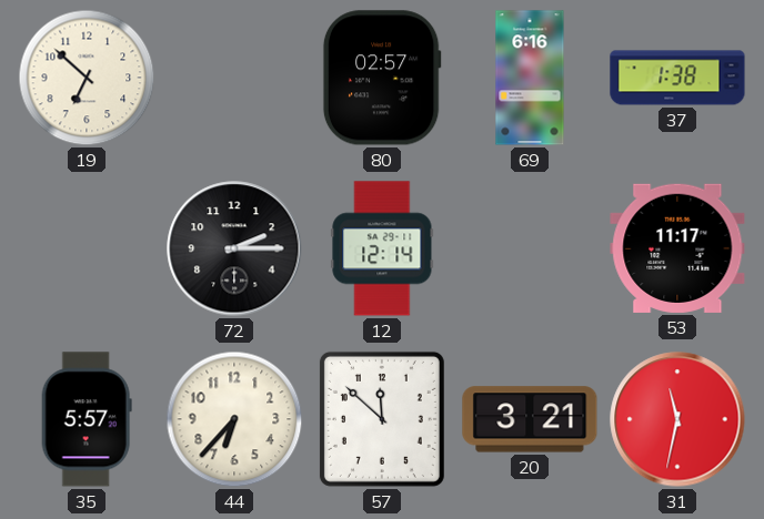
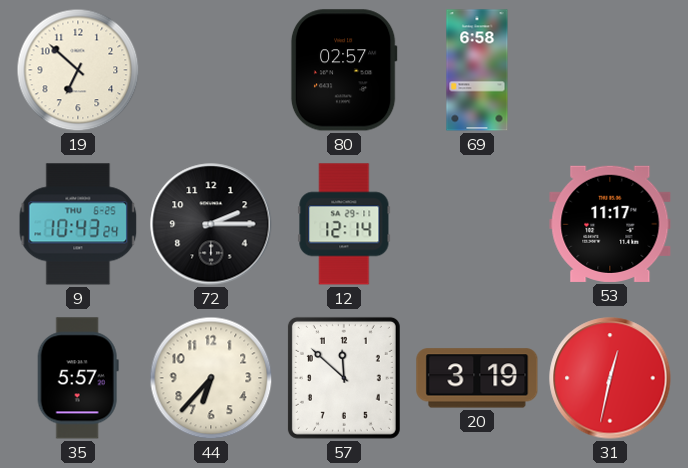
69: 6:16 -> 6:58 (477, 70)
37: 1:38 -> none (677, 78)
9: none -> 10:43 (78, 224)
20: 3:21 -> 3:19 (477, 378)
31: 11:32 -> 12:32 (610, 378)
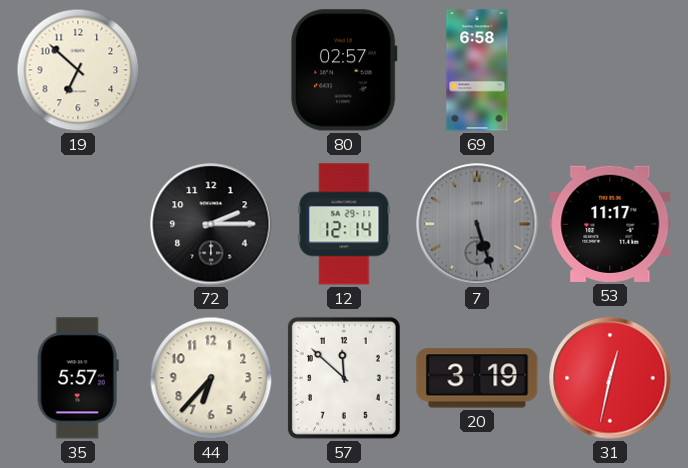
9: 10:43 -> none (78, 224)
7: none -> 5:27 (477, 224)
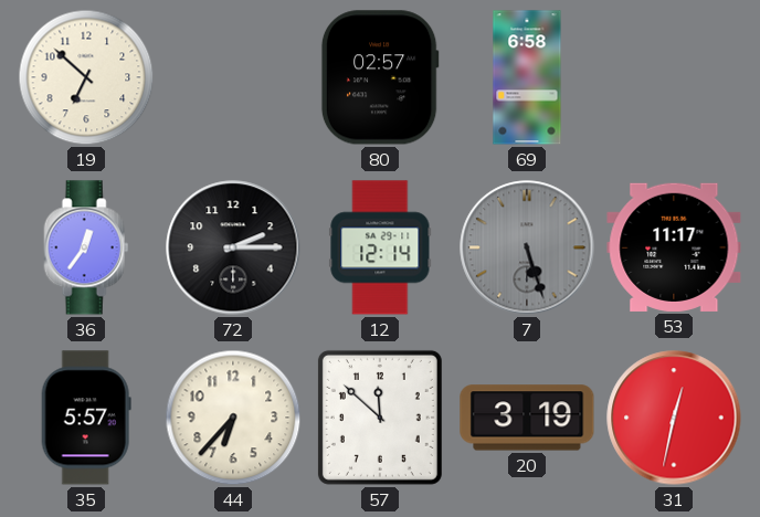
36: none -> 12:36 (86, 247)
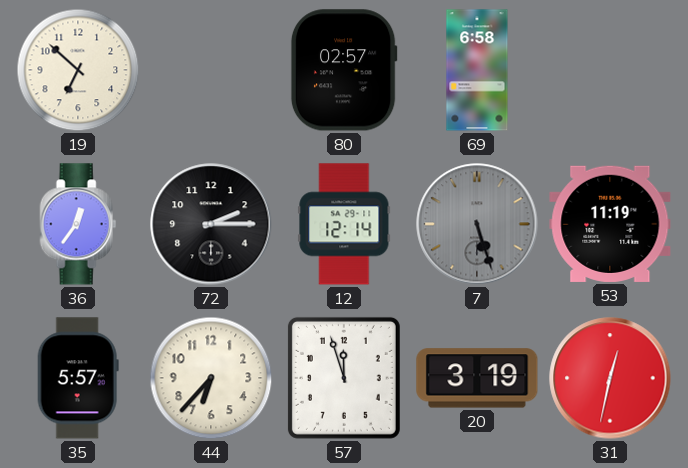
53: 11:17 -> 11:19 (610, 224)
57: 11:52 -> 11:57 (344, 378)
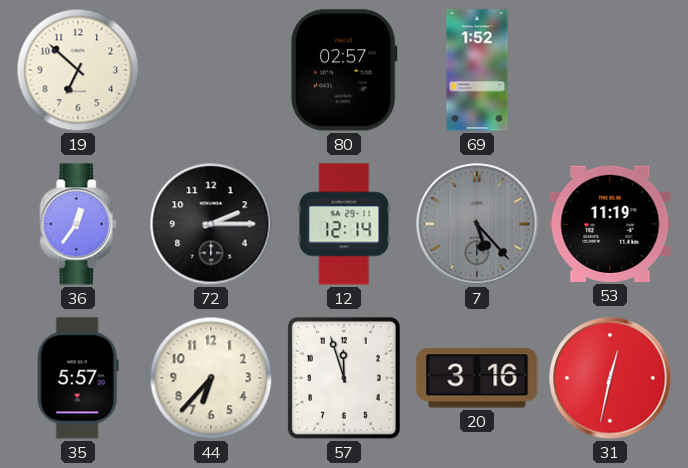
69: 6:58 -> 1:52 (477, 70)
7: 5:27 -> 5:23 (477, 224)
20: 3:19 -> 3:16 (477, 378)
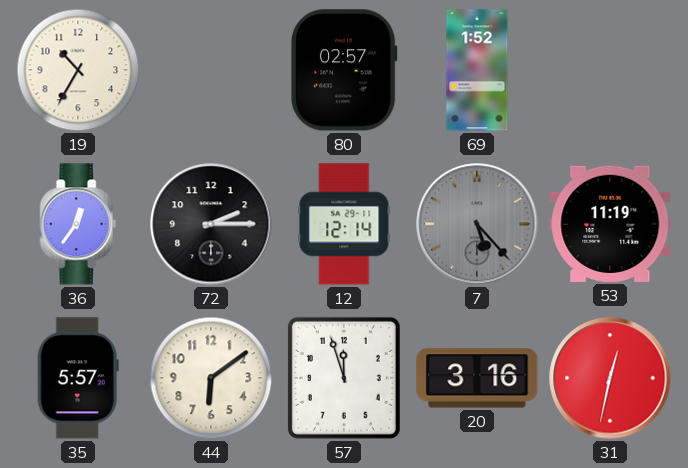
19: 6:52 -> 10:35 (78, 70)
44: 6:37 -> 6:09 (211, 378)
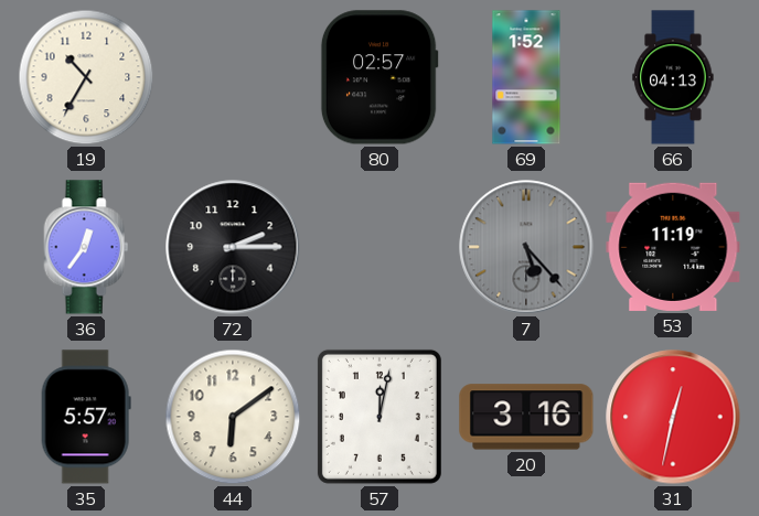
66: none -> 04:13 (673, 77)
12: 12:14 -> none (344, 224)
57: 11:57 -> 12:02 (379, 417)
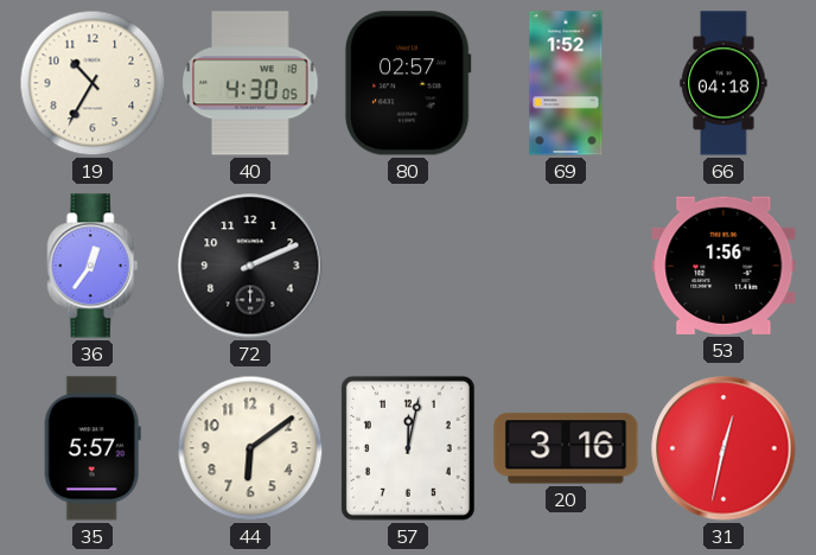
40: none -> 4:30 (250, 83)
66: 04:13 -> 04:18 (723, 83)
72: 2:15 -> 2:11 (250, 266)
7: 5:23 -> none (526, 247)
53: 11:19 -> 1:56 (723, 266)
